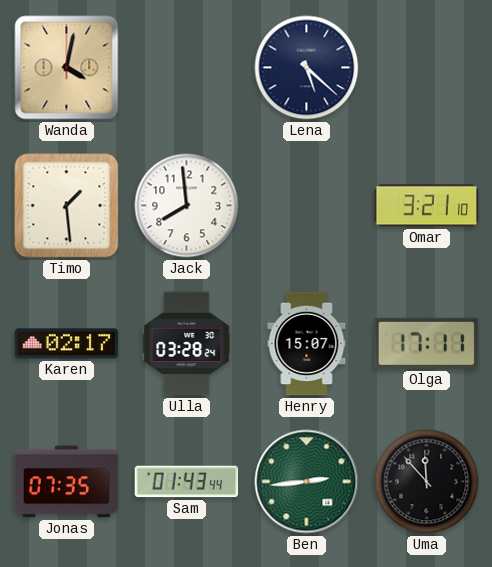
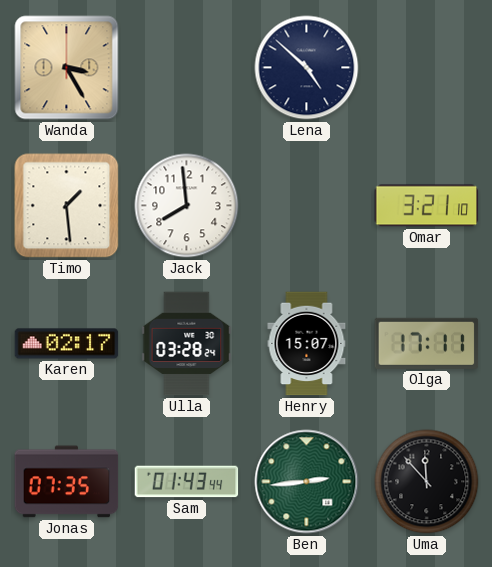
Wanda: 4:02 -> 3:25 (67, 68)
Lena: 5:22 -> 4:52 (307, 68)
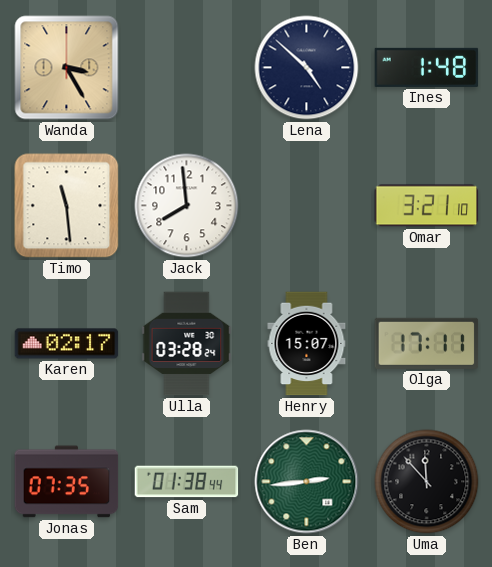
Ines: none -> 1:48 (427, 67)
Timo: 1:29 -> 11:29 (67, 206)
Sam: 01:43 -> 01:38 (187, 482)
